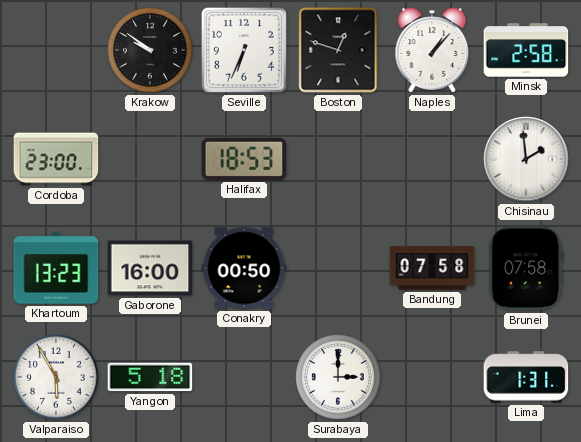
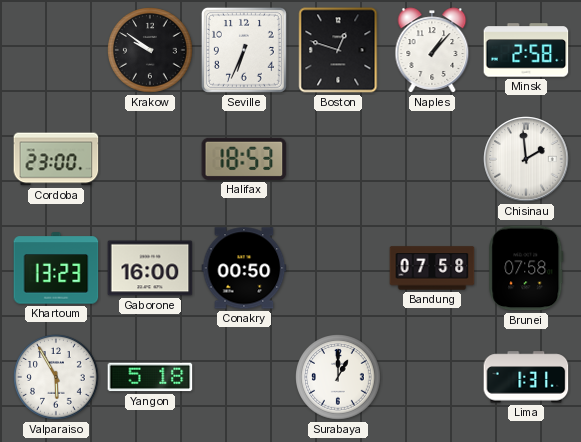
Surabaya: 3:00 -> 1:00 (338, 377)
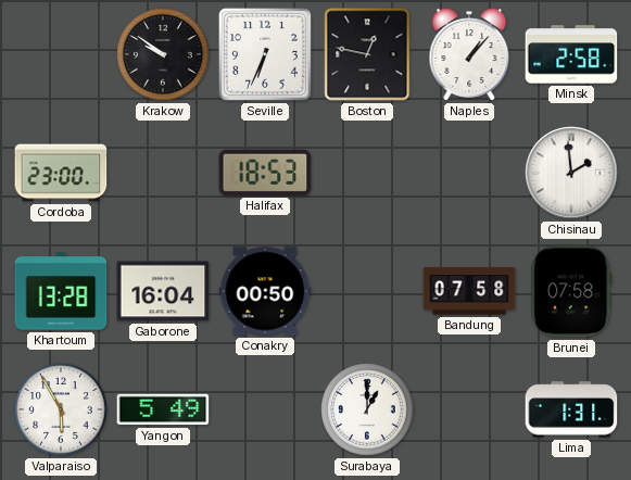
Boston: 12:48 -> 12:47 (367, 54)
Khartoum: 13:23 -> 13:28 (61, 291)
Gaborone: 16:00 -> 16:04 (163, 291)
Yangon: 5:18 -> 5:49 (163, 409)
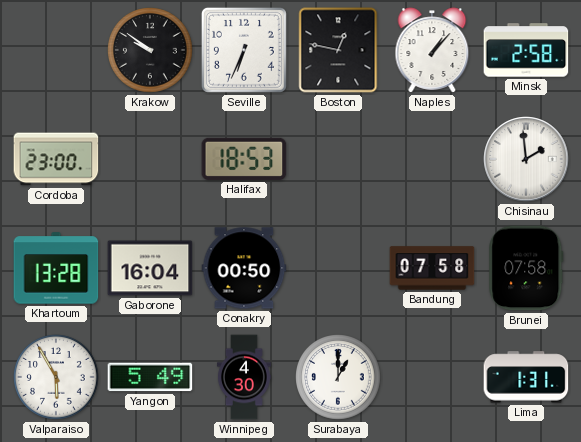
Winnipeg: none -> 4:30 (244, 377)
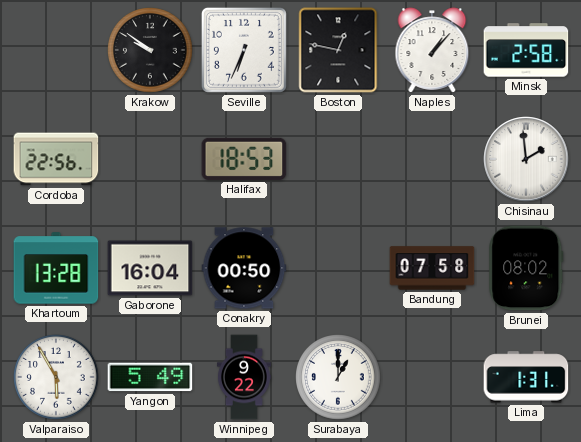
Cordoba: 23:00 -> 22:56 (56, 159)
Brunei: 07:58 -> 08:02 (526, 268)
Winnipeg: 4:30 -> 9:22 (244, 377)
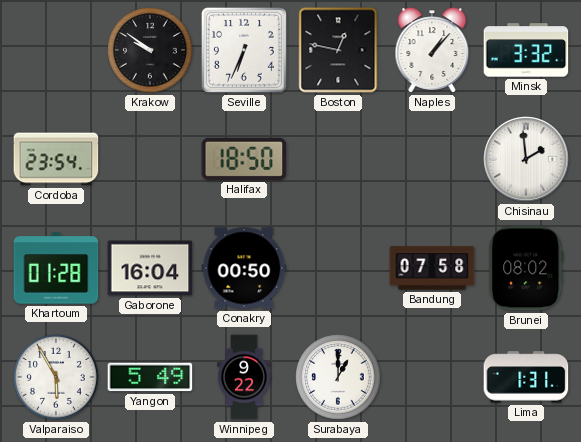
Minsk: 2:58 -> 3:32 (526, 50)
Cordoba: 22:56 -> 23:54 (56, 159)
Halifax: 18:53 -> 18:50 (244, 159)
Khartoum: 13:28 -> 01:28 (56, 268)
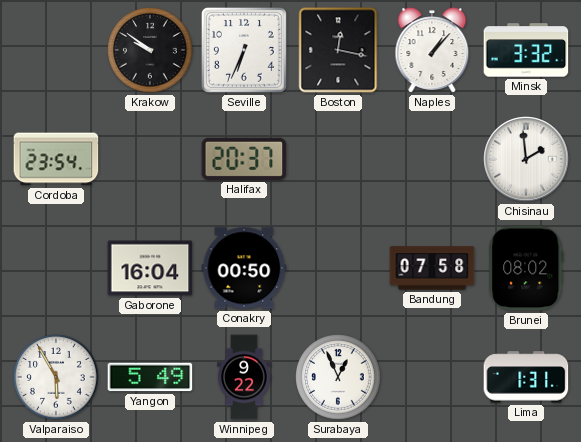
Boston: 12:47 -> 12:17 (338, 50)
Halifax: 18:50 -> 20:37 (244, 159)
Khartoum: 01:28 -> none (56, 268)
Surabaya: 1:00 -> 12:56 (338, 377)
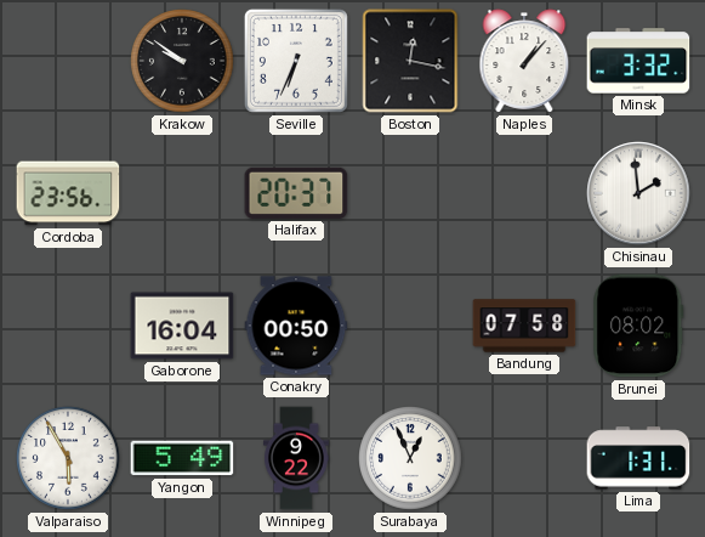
Cordoba: 23:54 -> 23:56 (68, 193)
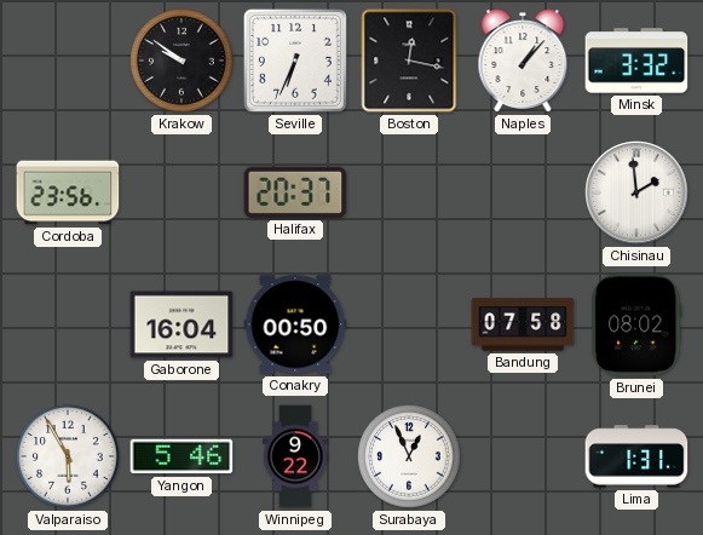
Yangon: 5:49 -> 5:46 (181, 456)
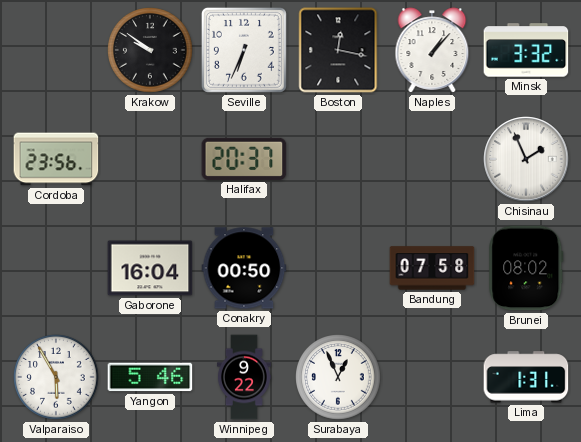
Chisinau: 1:59 -> 1:56 (526, 159)
